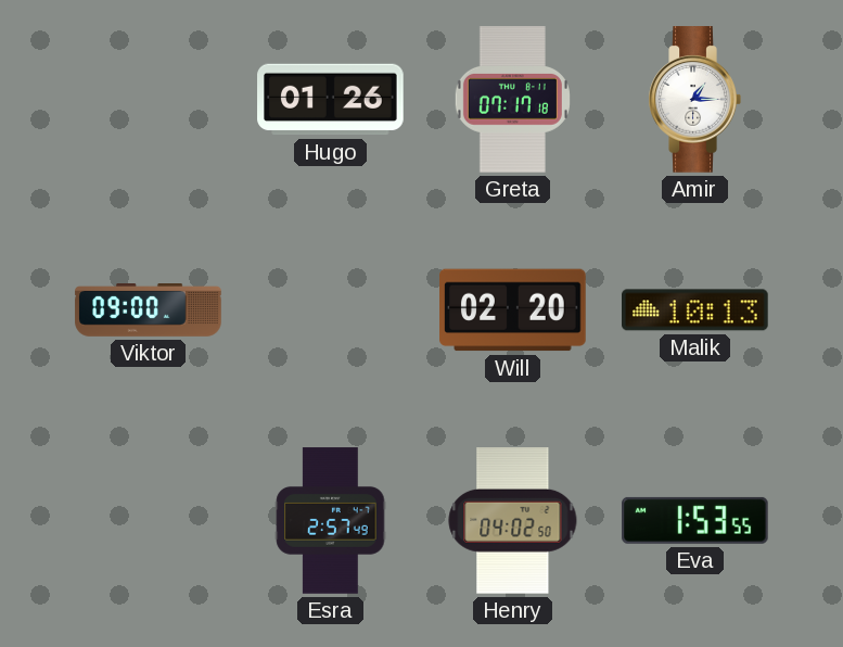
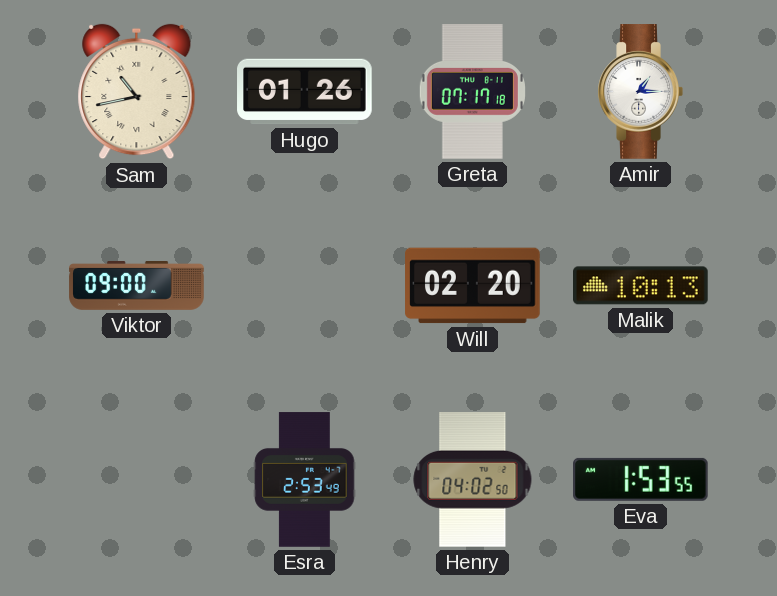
Sam: none -> 10:43 (137, 92)
Esra: 2:57 -> 2:53 (305, 480)
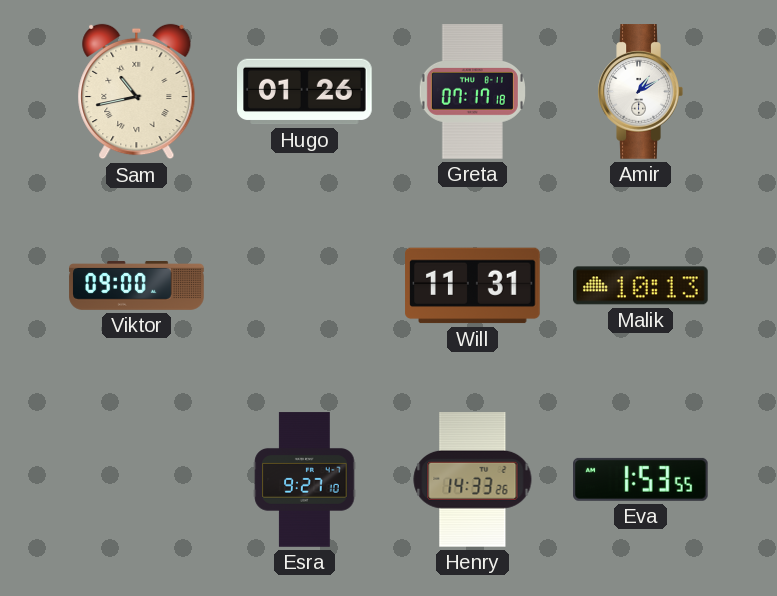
Amir: 1:15 -> 1:10 (640, 92)
Will: 02:20 -> 11:31 (473, 286)
Esra: 2:53 -> 9:27 (305, 480)
Henry: 04:02 -> 14:33 (473, 480)
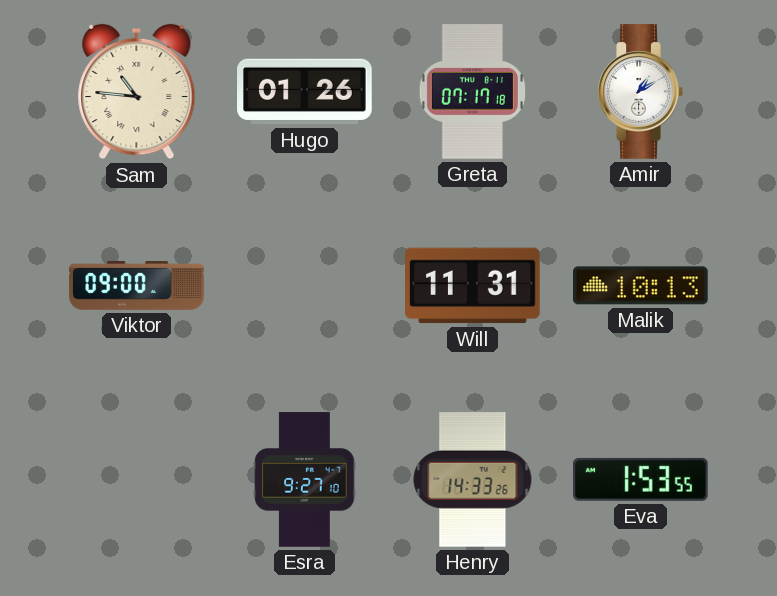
Sam: 10:43 -> 10:46 (137, 92)
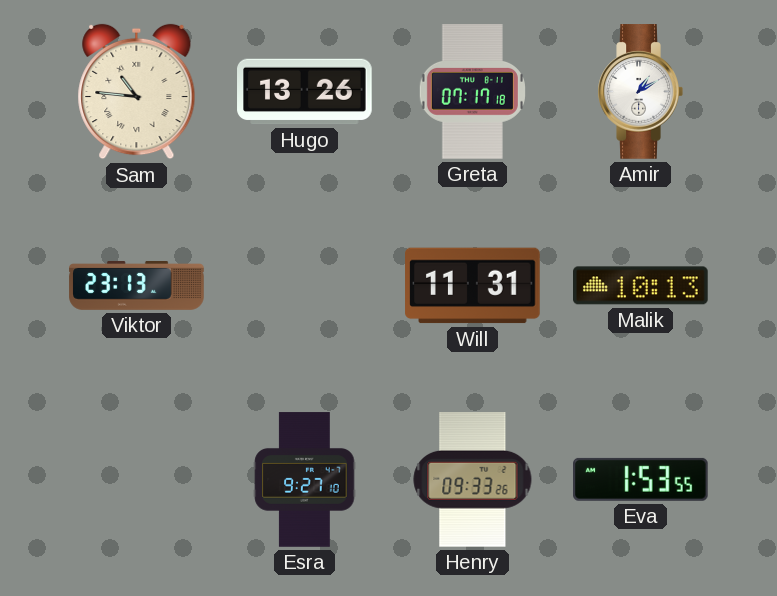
Hugo: 01:26 -> 13:26 (305, 92)
Viktor: 09:00 -> 23:13 (137, 286)
Henry: 14:33 -> 09:33 (473, 480)
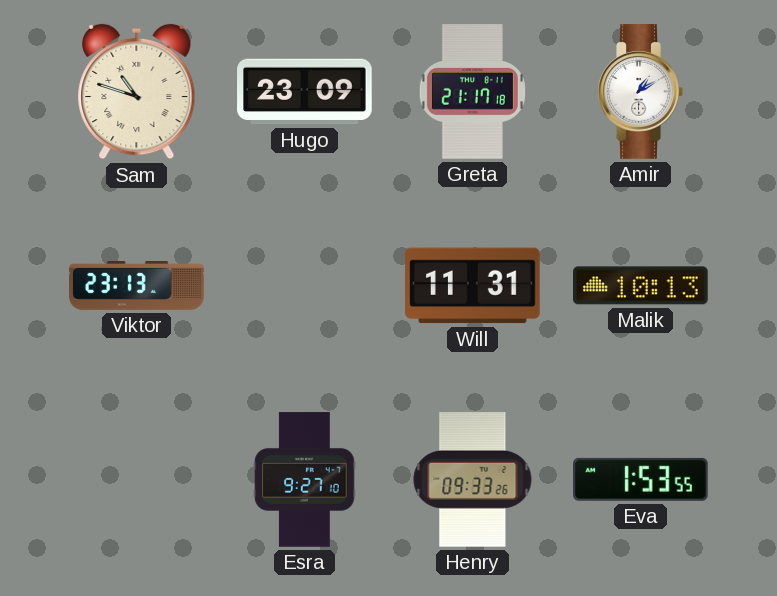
Sam: 10:46 -> 10:48 (137, 92)
Hugo: 13:26 -> 23:09 (305, 92)
Greta: 07:17 -> 21:17 (472, 92)
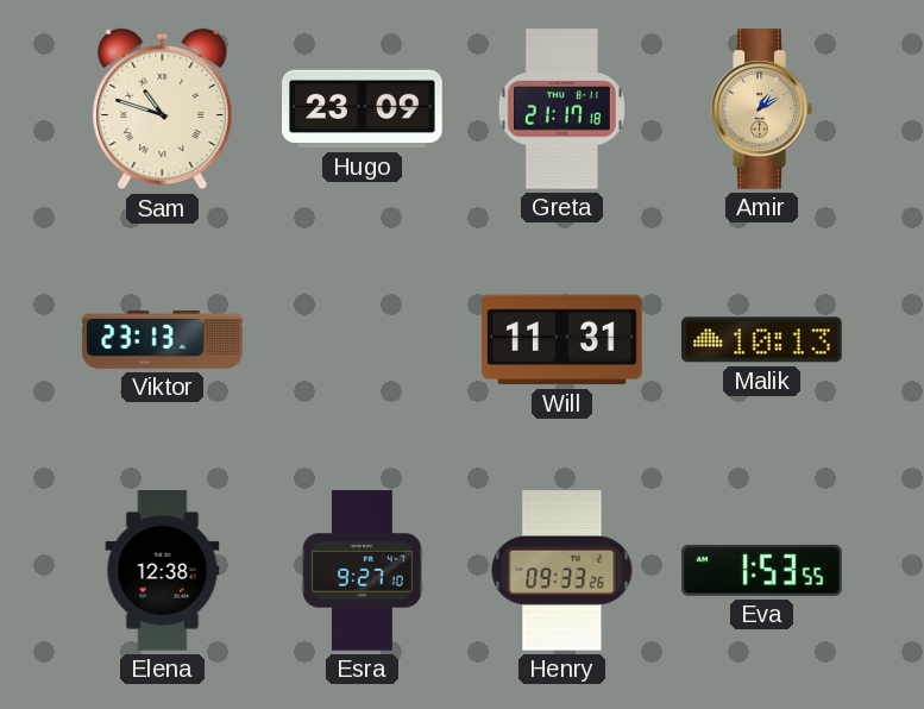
Amir dial: white -> champagne (761, 109)
Elena: none -> 12:38 (163, 571)
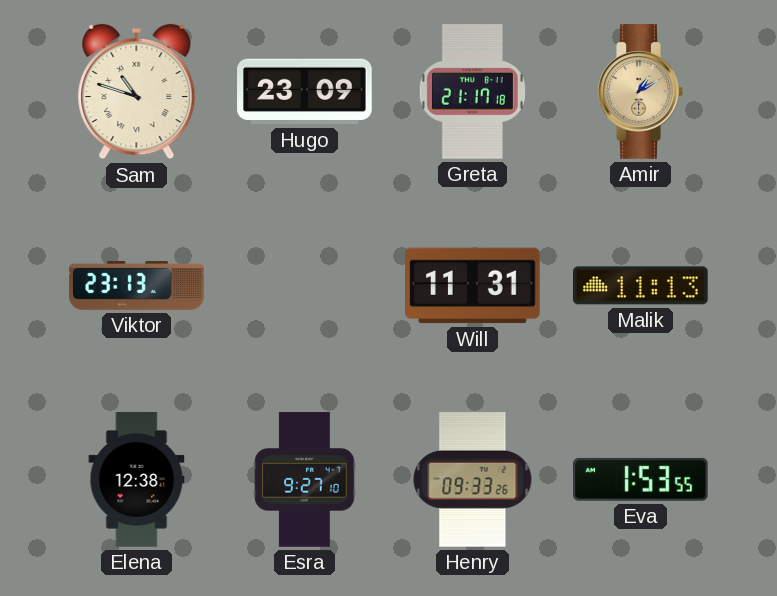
Malik: 10:13 -> 11:13 (641, 286)
